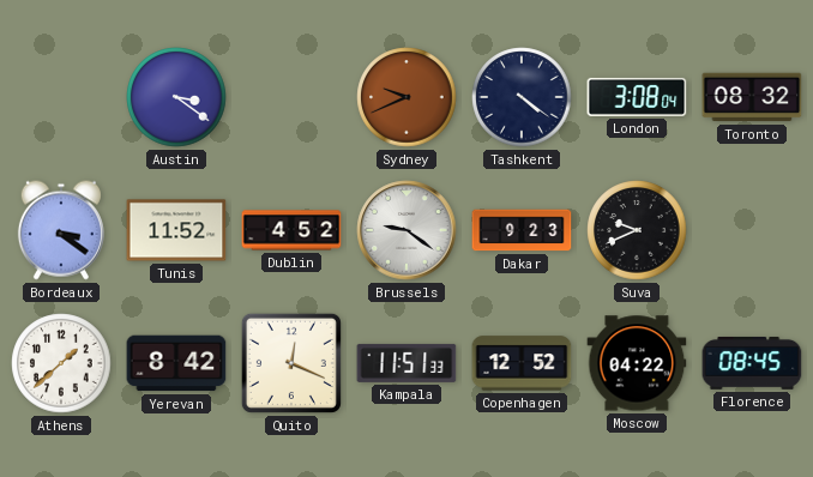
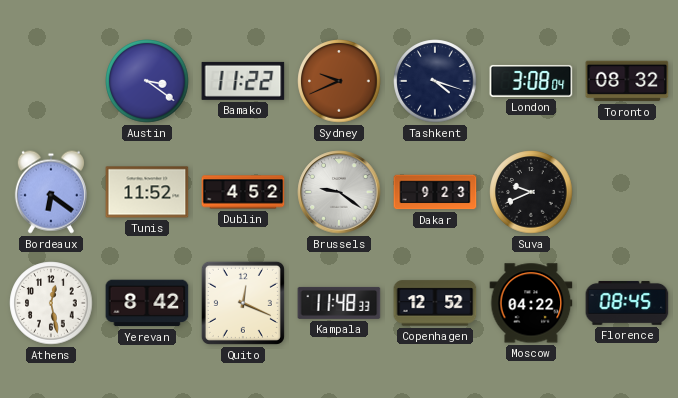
Bamako: none -> 11:22 (243, 81)
Tashkent: 4:21 -> 4:18 (435, 81)
Bordeaux: 3:21 -> 6:21 (51, 192)
Athens: 1:38 -> 12:28 (51, 303)
Kampala: 11:51 -> 11:48 (339, 303)
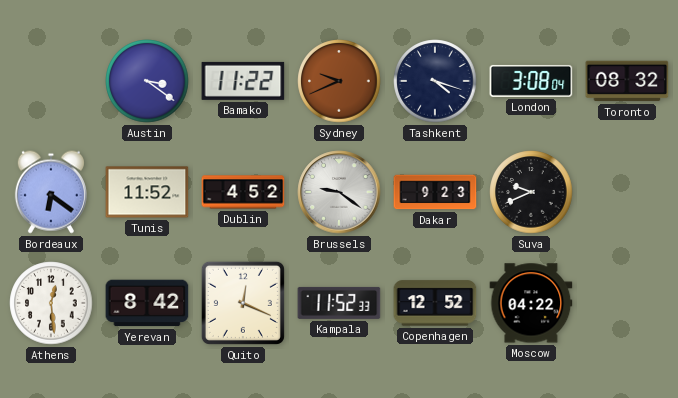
Athens: 12:28 -> 12:29 (51, 303)
Kampala: 11:48 -> 11:52 (339, 303)
Florence: 08:45 -> none (627, 303)
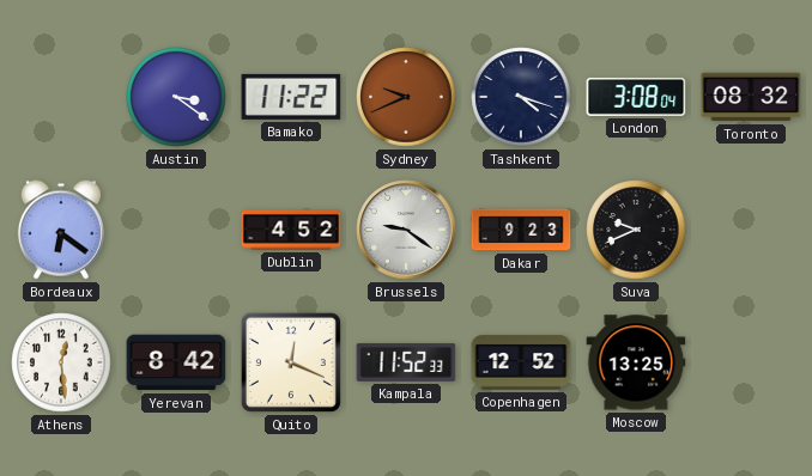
Tunis: 11:52 -> none (147, 192)
Moscow: 04:22 -> 13:25 (636, 362)
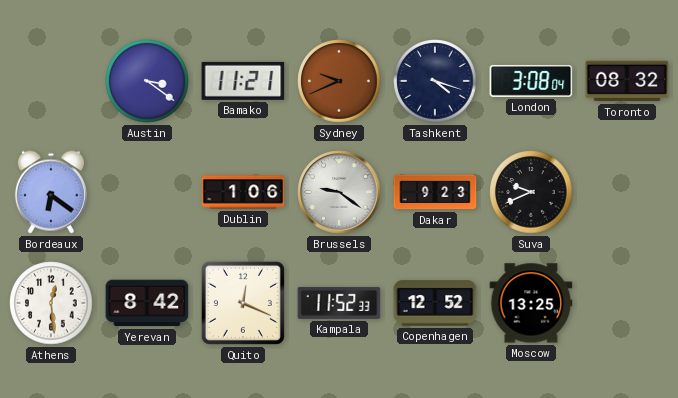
Bamako: 11:22 -> 11:21 (243, 81)
Dublin: 4:52 -> 1:06 (243, 192)
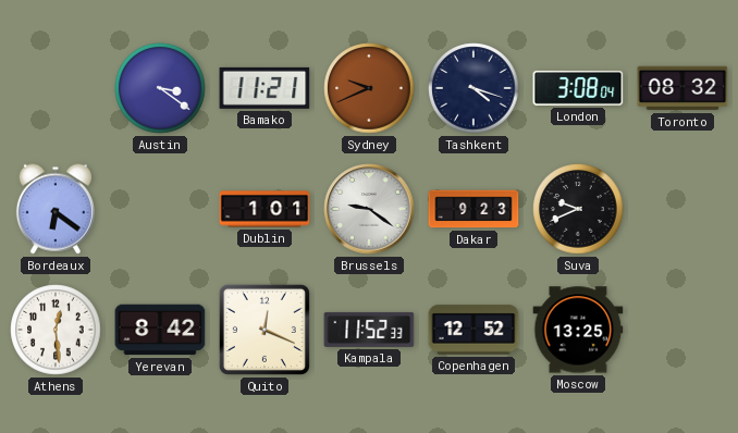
Dublin: 1:06 -> 1:01 (265, 209)
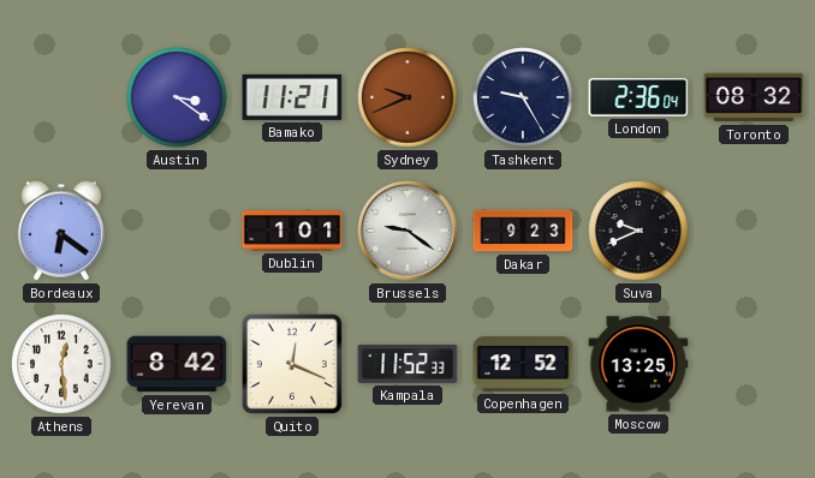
Tashkent: 4:18 -> 9:25 (523, 97)
London: 3:08 -> 2:36 (638, 97)
